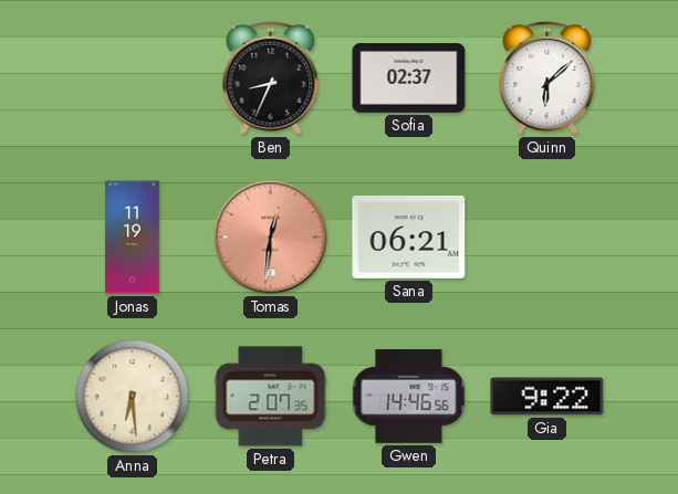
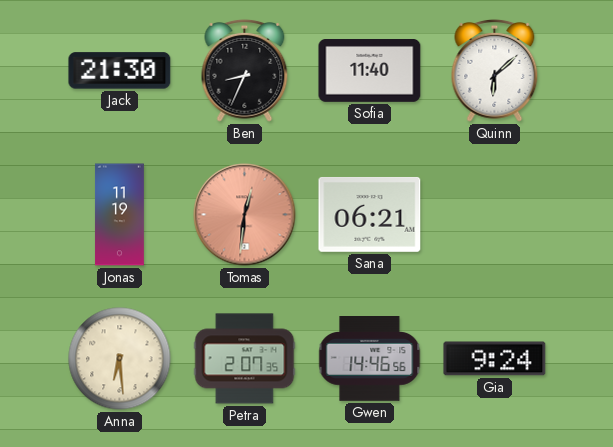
Jack: none -> 21:30 (120, 71)
Sofia: 02:37 -> 11:40 (370, 71)
Gia: 9:22 -> 9:24 (495, 359)
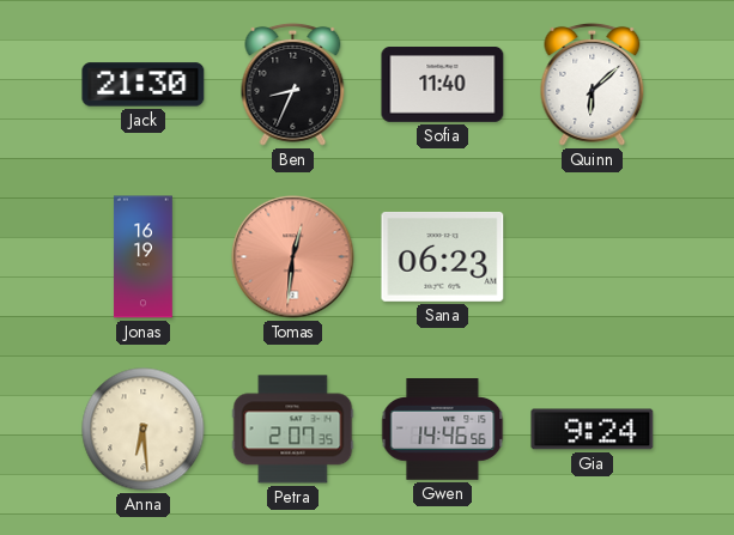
Jonas: 11:19 -> 16:19 (144, 257)
Sana: 06:21 -> 06:23 (443, 257)
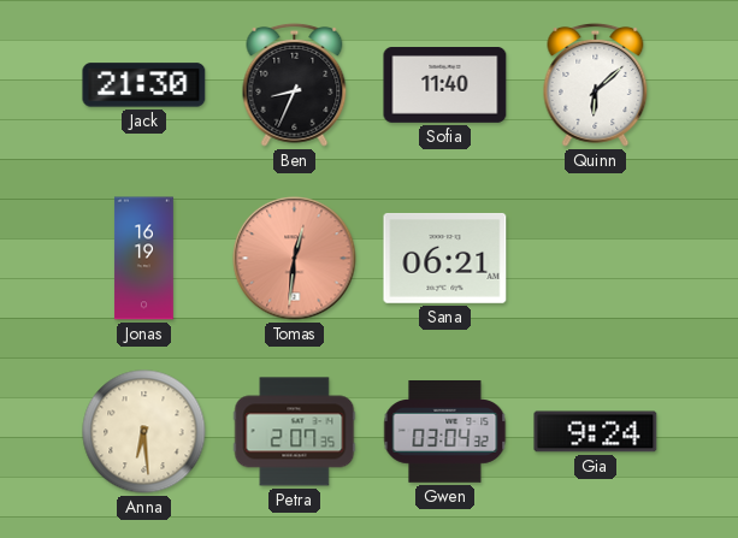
Sana: 06:23 -> 06:21 (445, 259)
Gwen: 14:46 -> 03:04 (445, 432)
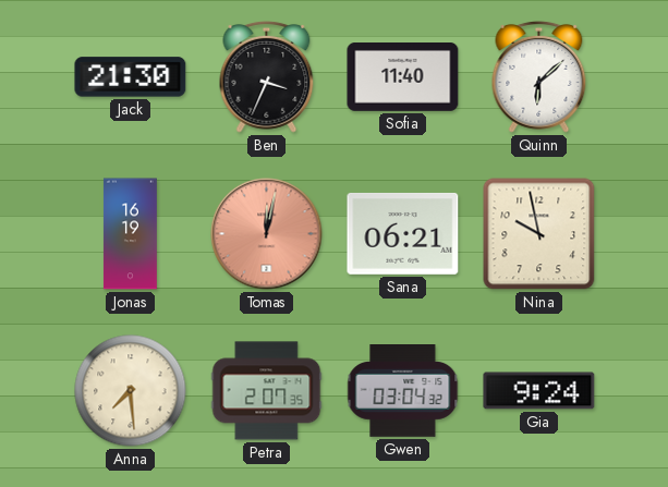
Ben: 8:34 -> 3:34 (267, 76)
Tomas: 12:31 -> 12:02 (267, 234)
Nina: none -> 9:58 (539, 234)
Anna: 6:29 -> 7:29 (131, 391)
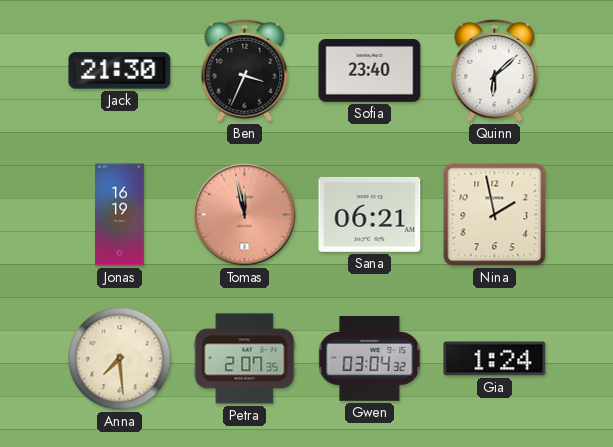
Sofia: 11:40 -> 23:40 (370, 71)
Tomas: 12:02 -> 11:58 (245, 215)
Nina: 9:58 -> 1:58 (495, 215)
Gia: 9:24 -> 1:24 (495, 359)
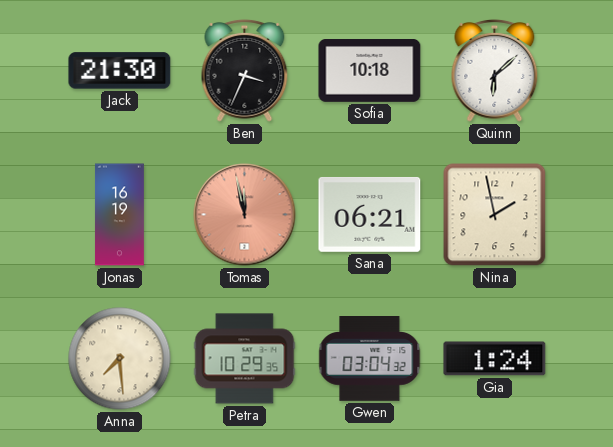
Sofia: 23:40 -> 10:18 (370, 71)
Petra: 2:07 -> 10:29 (245, 359)
